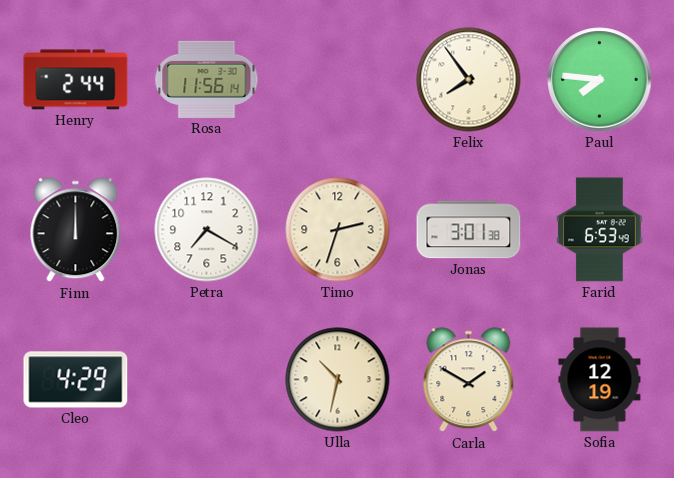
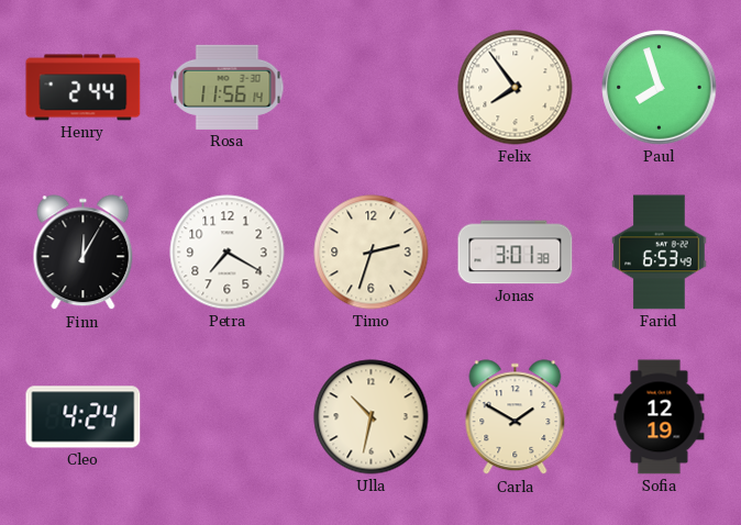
Paul: 7:46 -> 7:57 (660, 88)
Finn: 12:00 -> 12:05 (84, 253)
Cleo: 4:29 -> 4:24 (84, 417)
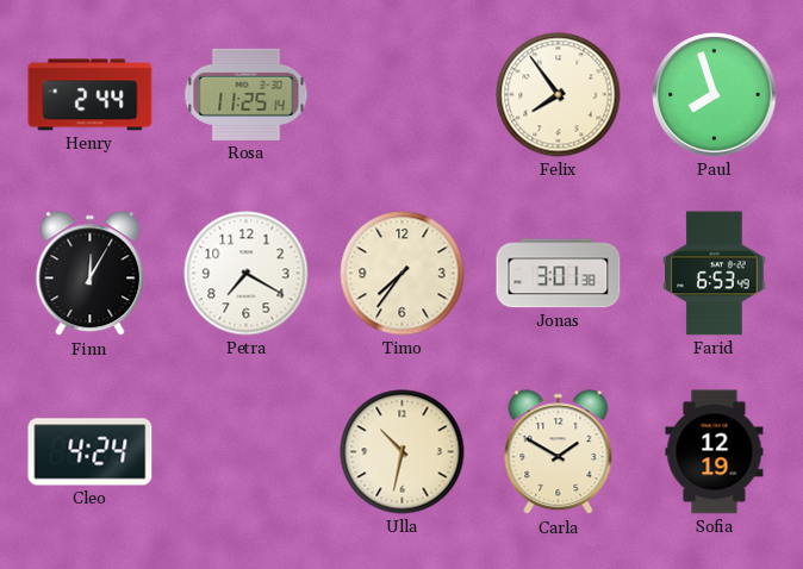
Rosa: 11:56 -> 11:25 (247, 94)
Timo: 2:33 -> 7:36 (403, 274)
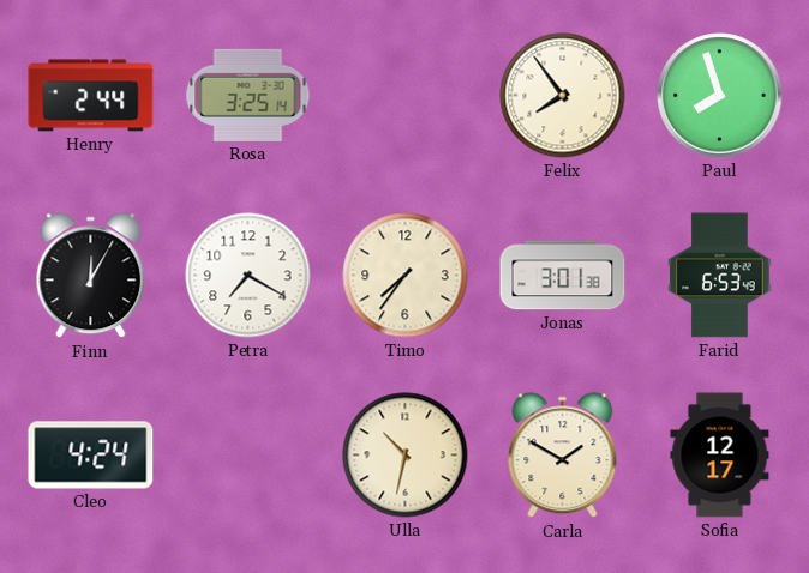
Rosa: 11:25 -> 3:25 (248, 95)
Sofia: 12:19 -> 12:17 (720, 456)
